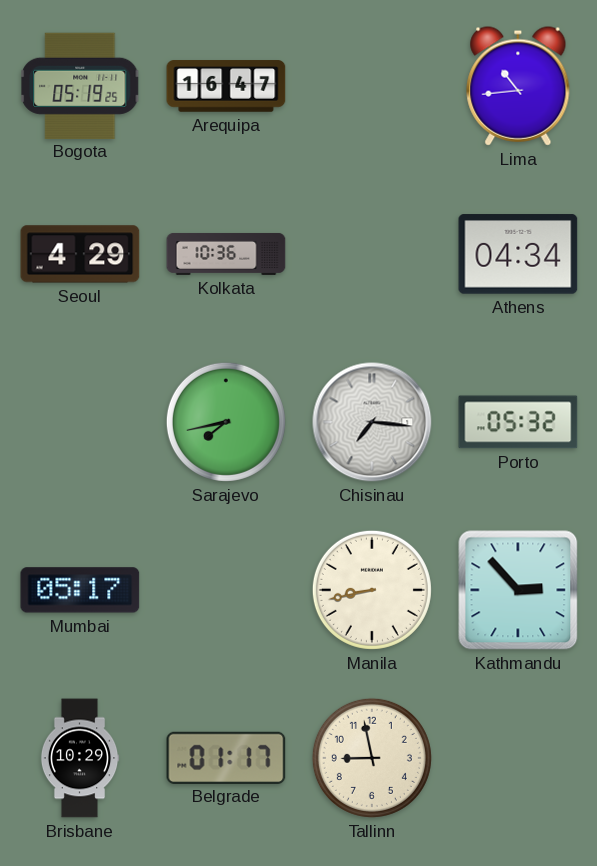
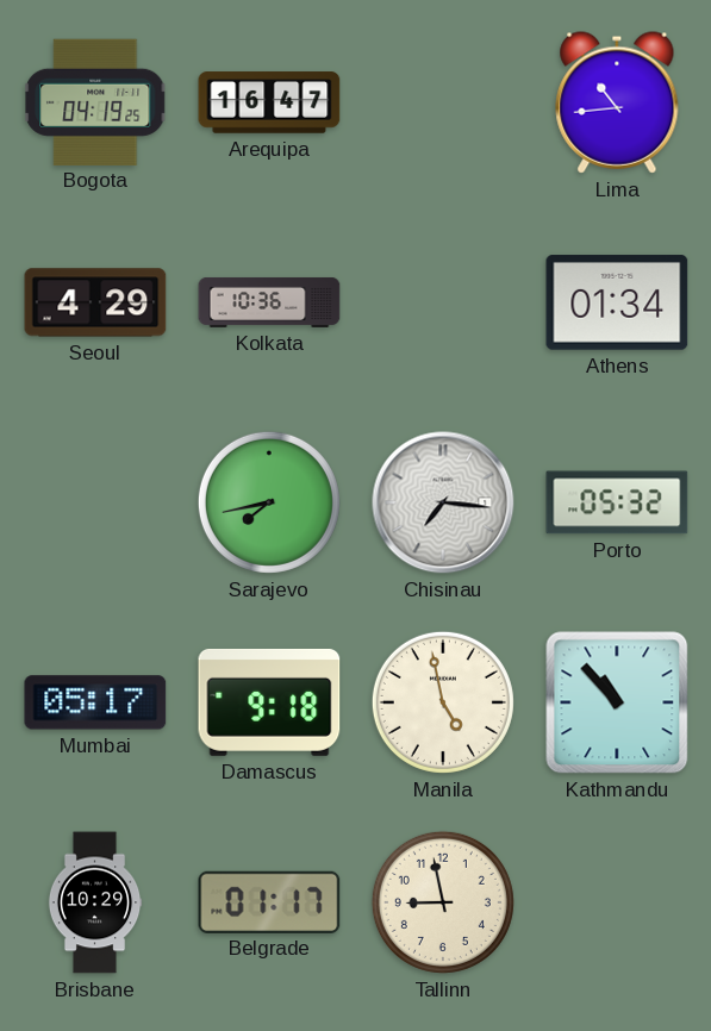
Bogota: 05:19 -> 04:19 (95, 101)
Athens: 04:34 -> 01:34 (617, 302)
Damascus: none -> 9:18 (269, 702)
Manila: 8:43 -> 4:58 (443, 702)
Kathmandu: 2:53 -> 10:53 (617, 702)
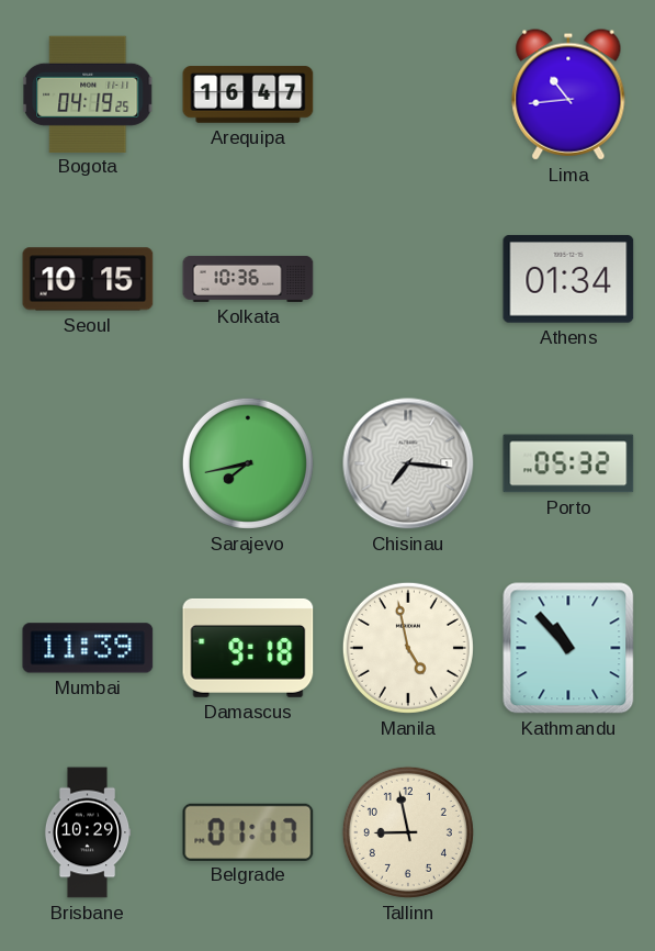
Seoul: 4:29 -> 10:15 (88, 279)
Mumbai: 05:17 -> 11:39 (88, 648)
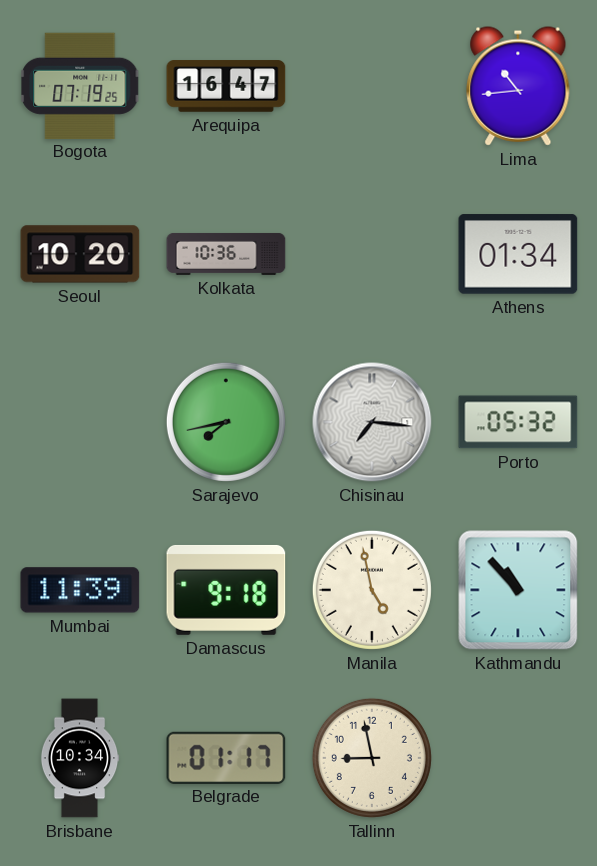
Bogota: 04:19 -> 07:19 (80, 85)
Seoul: 10:15 -> 10:20 (80, 254)
Brisbane: 10:29 -> 10:34 (80, 758)
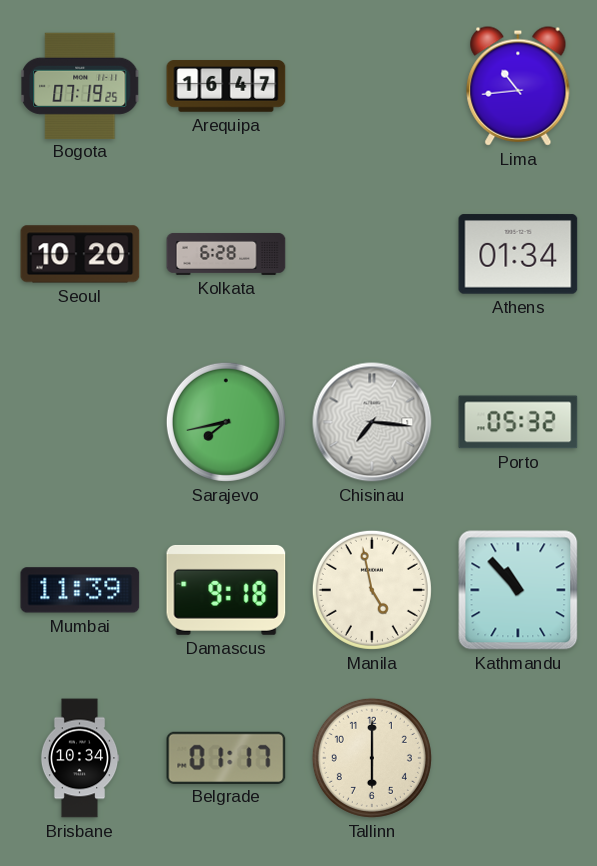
Kolkata: 10:36 -> 6:28 (226, 254)
Tallinn: 8:58 -> 6:00 (372, 758)
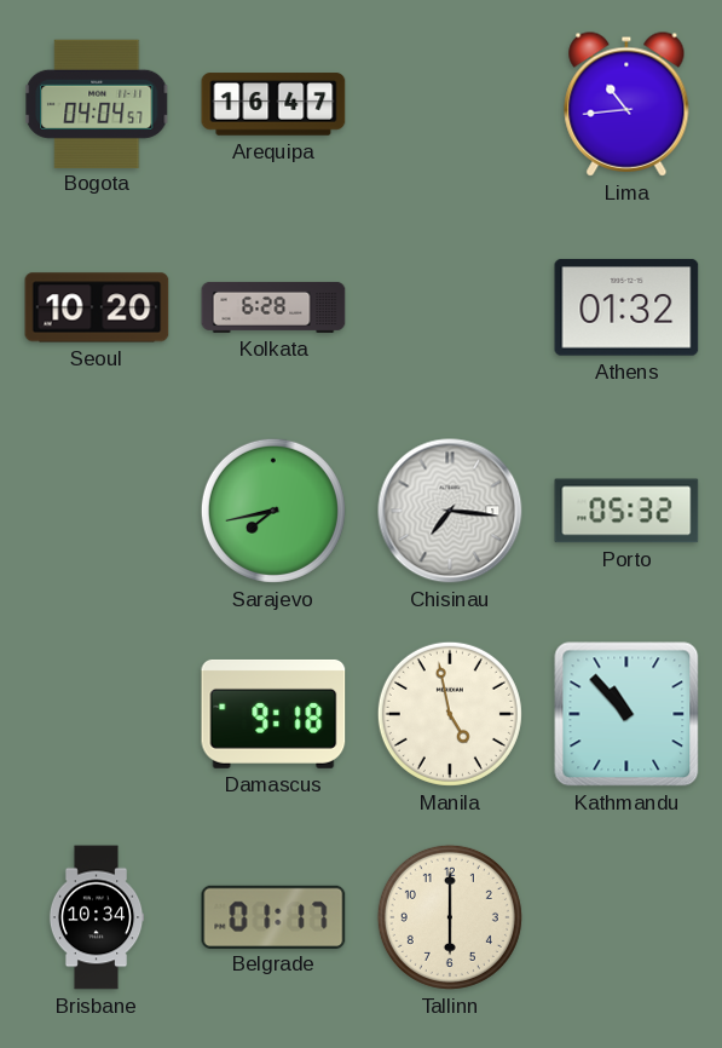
Bogota: 07:19 -> 04:04 (97, 103)
Athens: 01:34 -> 01:32 (626, 307)
Mumbai: 11:39 -> none (80, 590)
